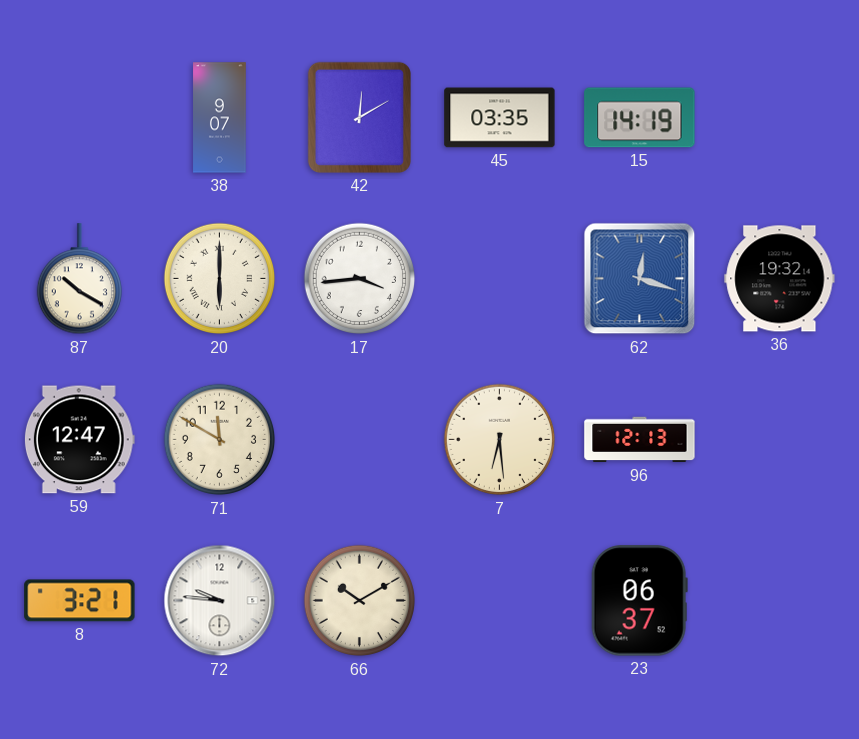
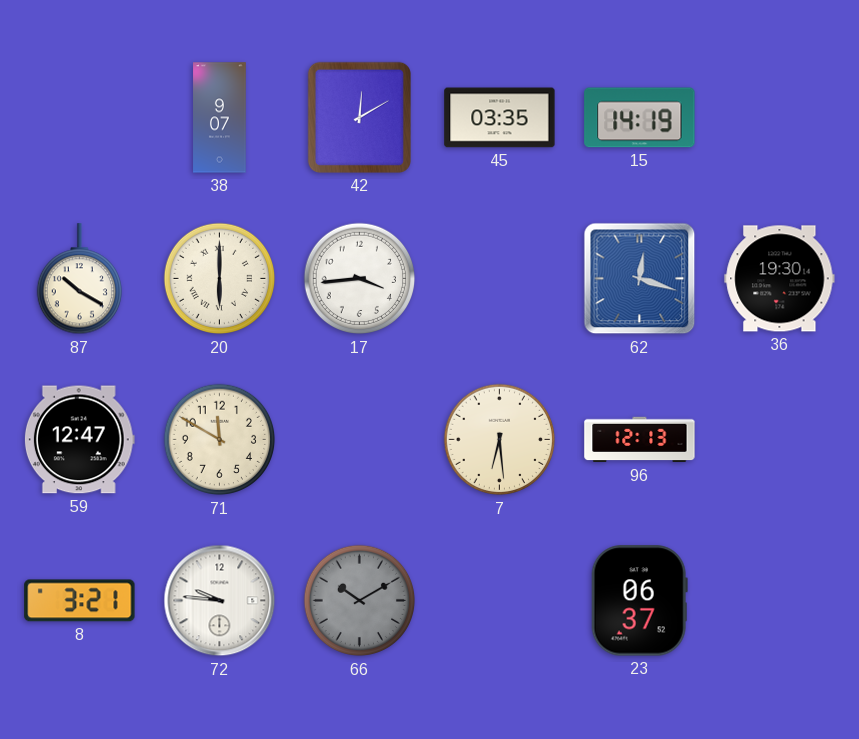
36: 19:32 -> 19:30 (780, 279)
66 dial: cream -> grey (360, 601)
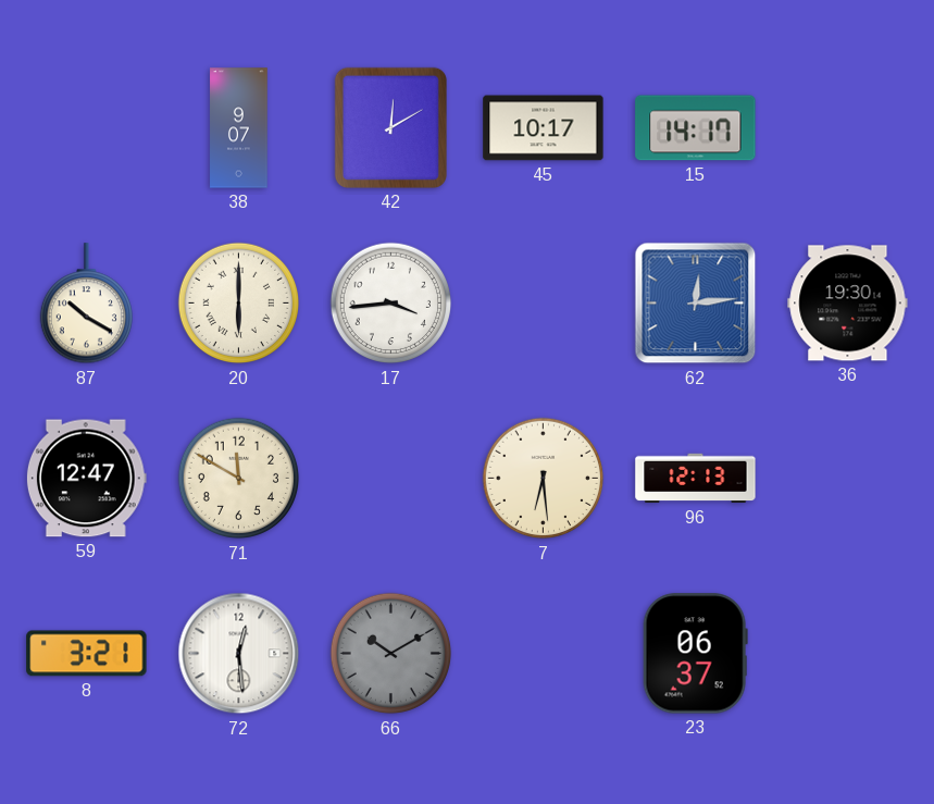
45: 03:35 -> 10:17 (544, 128)
15: 14:19 -> 14:17 (696, 128)
62: 12:18 -> 12:14 (696, 304)
72: 9:46 -> 12:29 (239, 654)
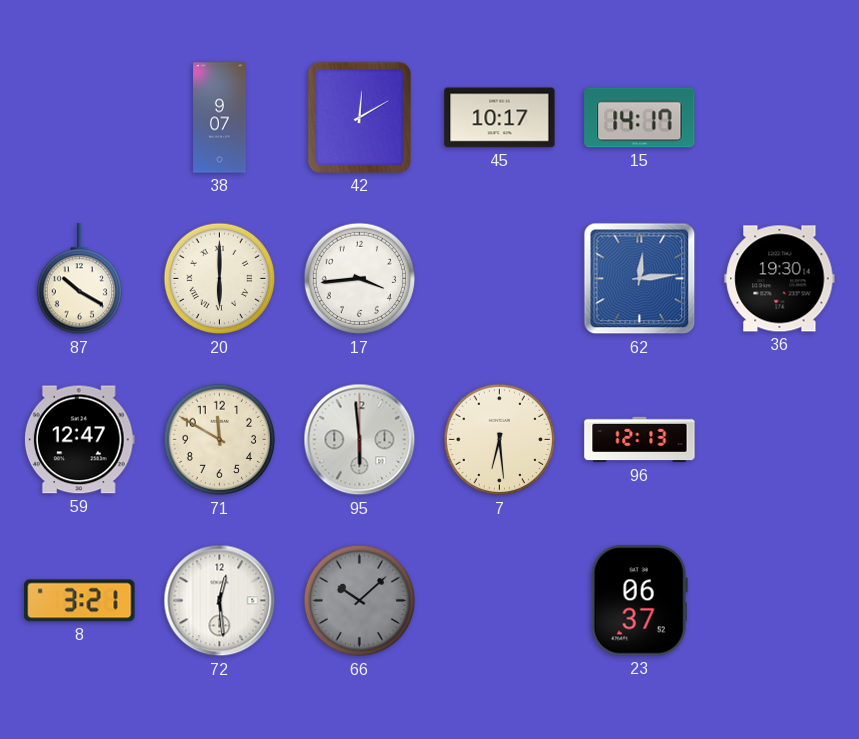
95: none -> 5:59 (360, 440)
66: 10:10 -> 10:08 (360, 601)
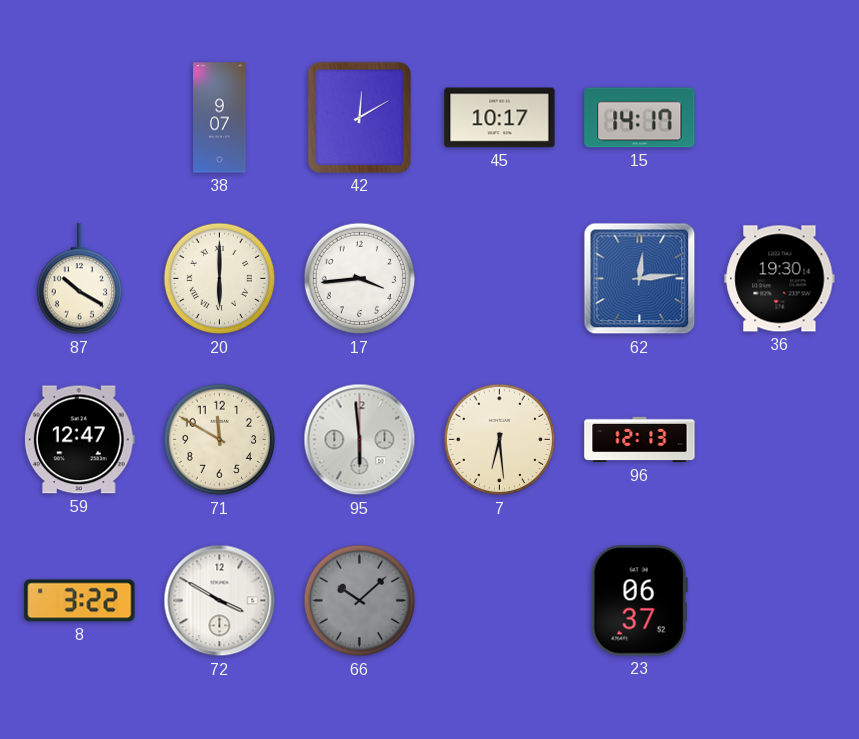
8: 3:21 -> 3:22 (80, 601)
72: 12:29 -> 3:50 (220, 601)
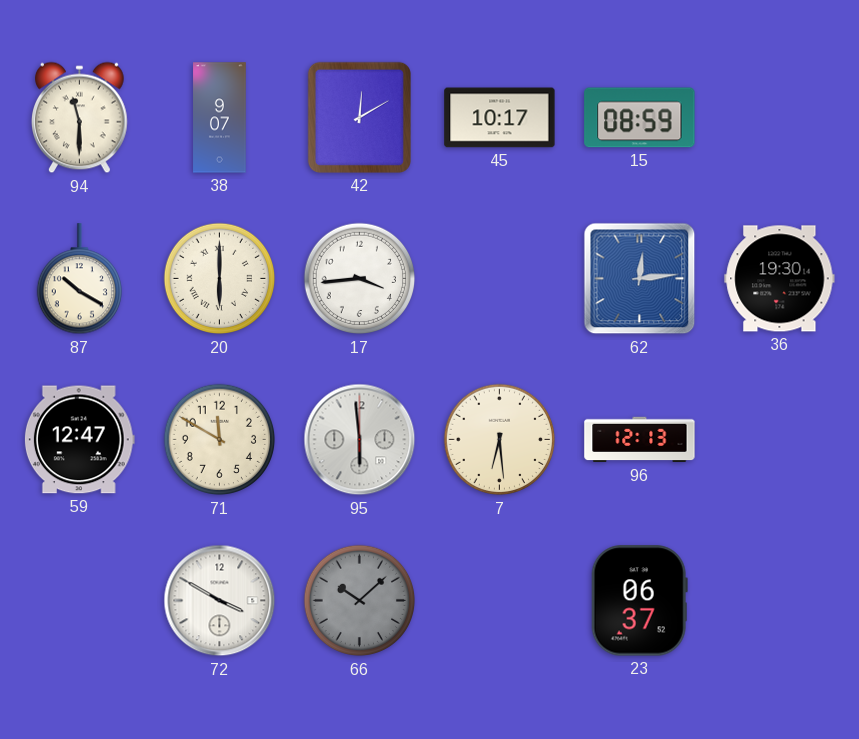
94: none -> 11:30 (80, 118)
15: 14:17 -> 08:59 (640, 118)
8: 3:22 -> none (80, 601)
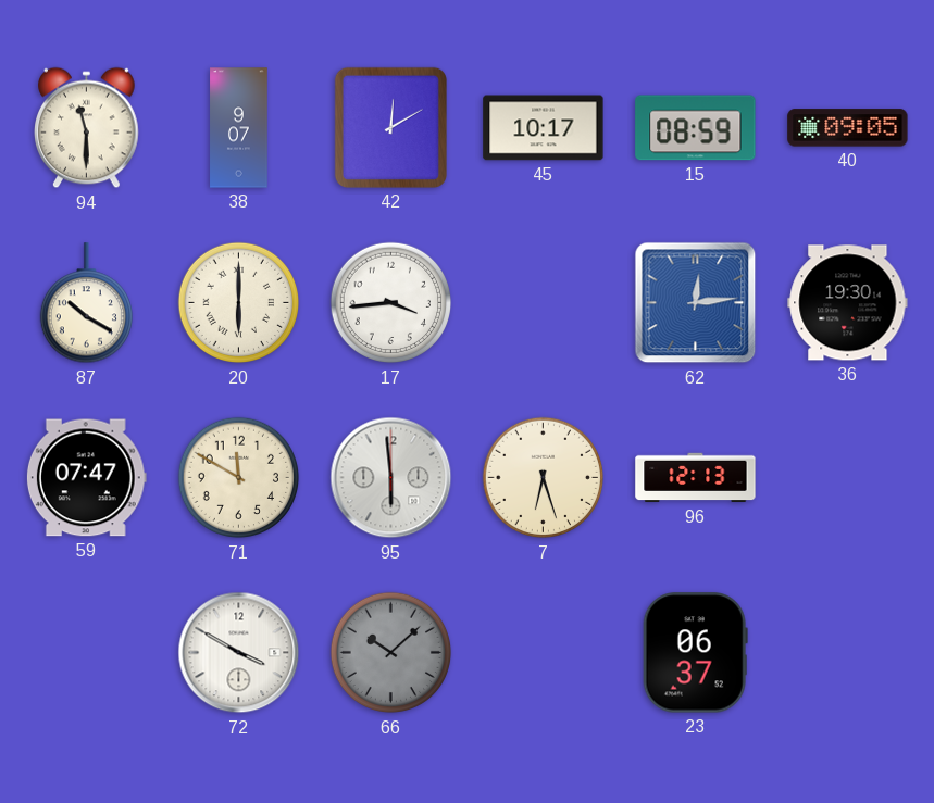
40: none -> 09:05 (848, 128)
59: 12:47 -> 07:47 (86, 478)
7: 6:29 -> 6:27 (544, 478)
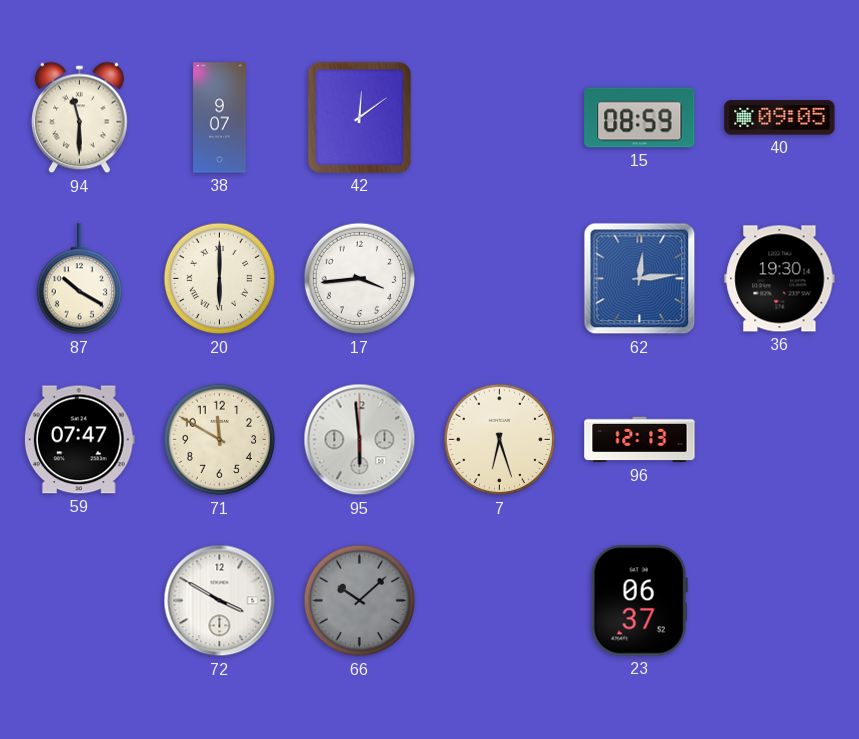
42: 12:10 -> 12:09 (359, 117)
45: 10:17 -> none (544, 128)
